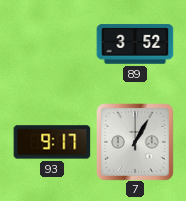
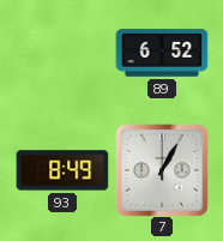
89: 3:52 -> 6:52 (162, 53)
93: 9:17 -> 8:49 (62, 170)
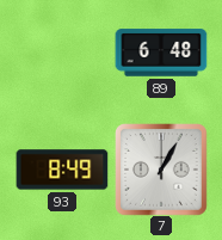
89: 6:52 -> 6:48 (161, 53)
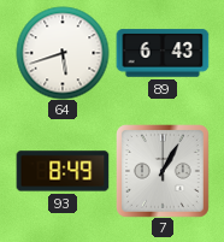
64: none -> 5:42 (63, 53)
89: 6:48 -> 6:43 (163, 53)
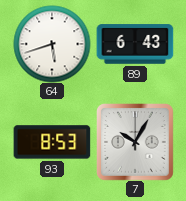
93: 8:49 -> 8:53 (52, 142)
7: 1:05 -> 10:05 (135, 142)
